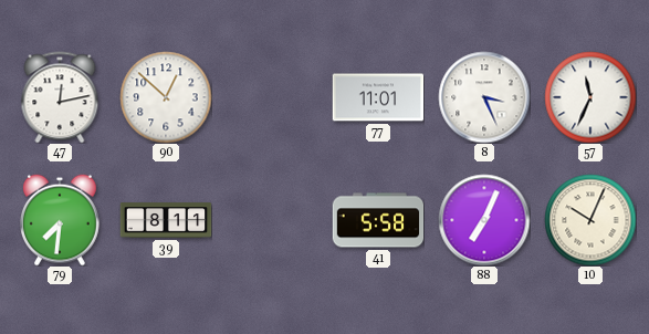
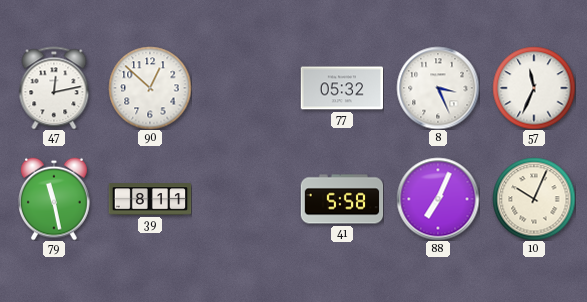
77: 11:01 -> 05:32 (342, 88)
79: 7:31 -> 11:28 (55, 199)
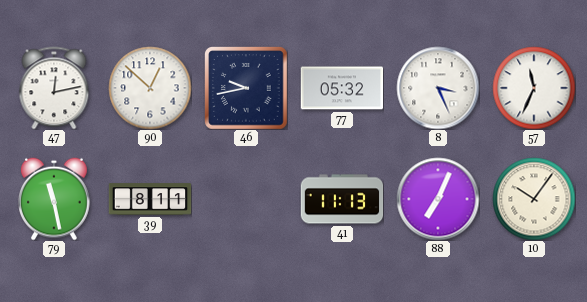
46: none -> 9:43 (246, 88)
41: 5:58 -> 11:13 (342, 199)
10: 10:04 -> 10:06 (534, 199)
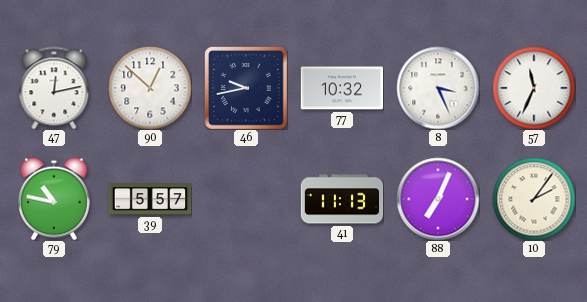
77: 05:32 -> 10:32 (342, 88)
79: 11:28 -> 10:47 (55, 199)
39: 8:11 -> 5:57 (150, 199)
10: 10:06 -> 2:06 (534, 199)
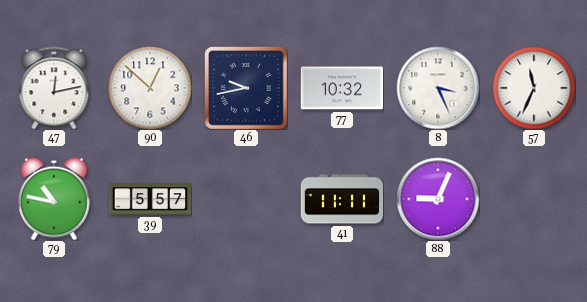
41: 11:13 -> 11:11 (342, 199)
88: 7:04 -> 9:04 (438, 199)
10: 2:06 -> none (534, 199)
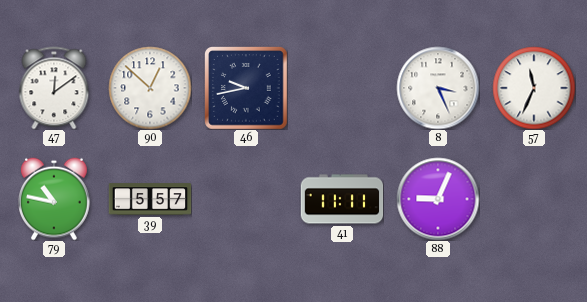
47: 12:13 -> 12:09 (54, 88)
77: 10:32 -> none (342, 88)
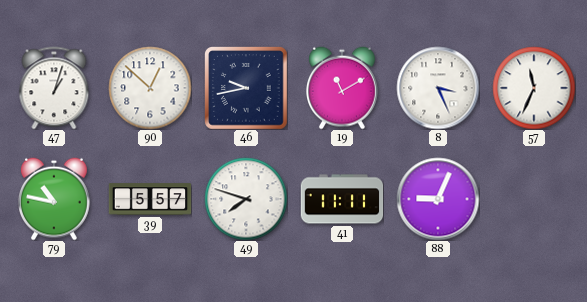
47: 12:09 -> 1:03 (54, 88)
19: none -> 11:10 (343, 88)
49: none -> 7:48 (246, 199)
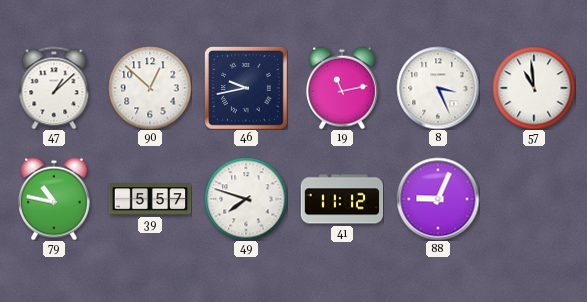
47: 1:03 -> 1:08 (54, 88)
19: 11:10 -> 11:13 (343, 88)
57: 11:34 -> 10:59 (534, 88)
41: 11:11 -> 11:12 (342, 199)
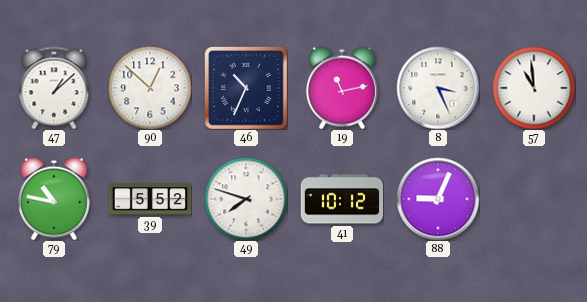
46: 9:43 -> 10:34 (246, 88)
39: 5:57 -> 5:52 (150, 199)
41: 11:12 -> 10:12 (342, 199)
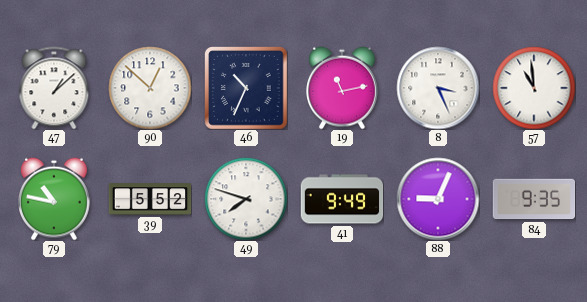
41: 10:12 -> 9:49 (342, 199)
84: none -> 9:35 (534, 199)
